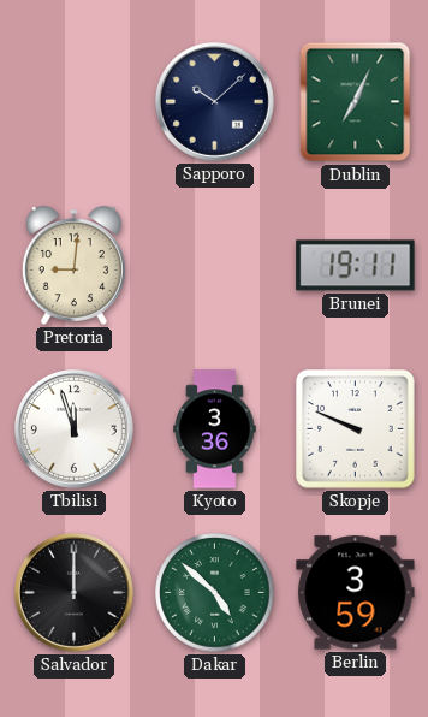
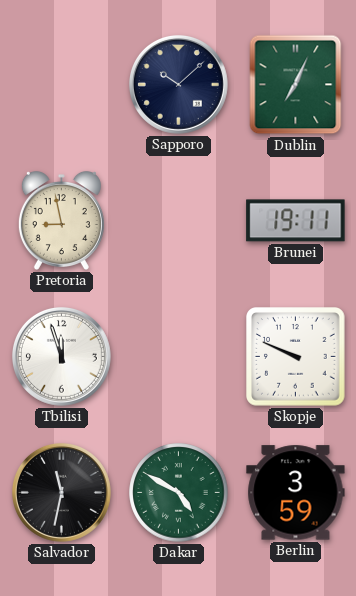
Pretoria: 9:01 -> 8:58 (61, 220)
Kyoto: 3:36 -> none (215, 429)
Salvador: 12:00 -> 11:32 (61, 492)
Dakar: 4:52 -> 4:50 (179, 493)
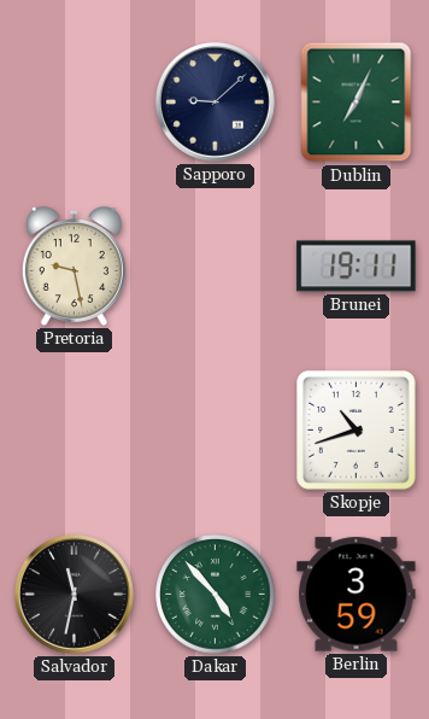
Sapporo: 10:08 -> 9:08 (214, 101)
Pretoria: 8:58 -> 9:28 (74, 265)
Tbilisi: 11:57 -> none (61, 356)
Skopje: 9:49 -> 10:42 (357, 431)
Dakar: 4:50 -> 4:53 (216, 595)
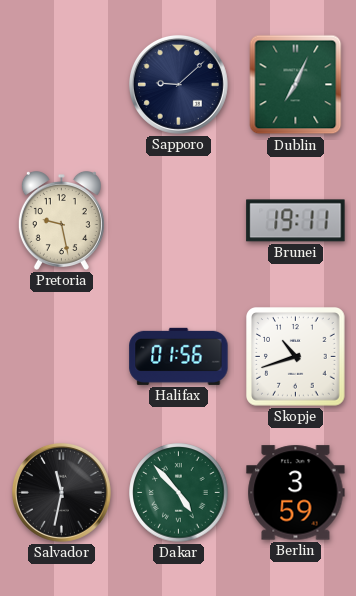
Halifax: none -> 01:56 (179, 356)
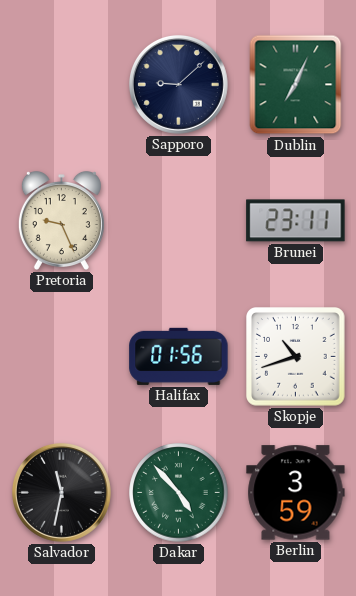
Pretoria: 9:28 -> 9:26 (61, 220)
Brunei: 19:11 -> 23:11 (296, 221)
